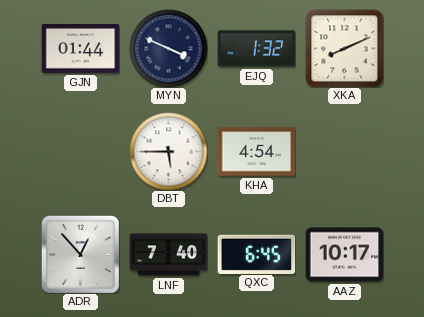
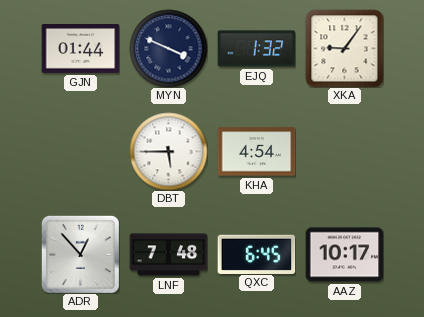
XKA: 8:11 -> 9:06 (344, 48)
LNF: 7:40 -> 7:48 (168, 255)
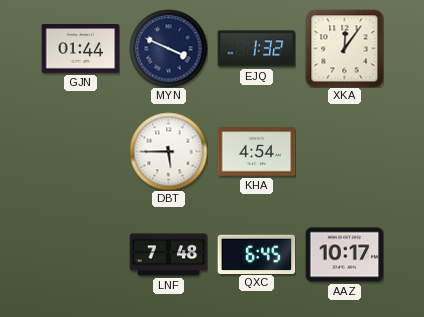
XKA: 9:06 -> 12:06 (344, 48)
ADR: 12:53 -> none (80, 254)
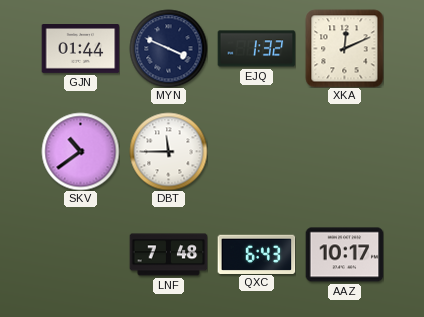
XKA: 12:06 -> 12:11 (344, 48)
SKV: none -> 10:39 (80, 151)
DBT: 5:45 -> 11:45 (168, 151)
KHA: 4:54 -> none (256, 152)
QXC: 6:45 -> 6:43 (256, 254)
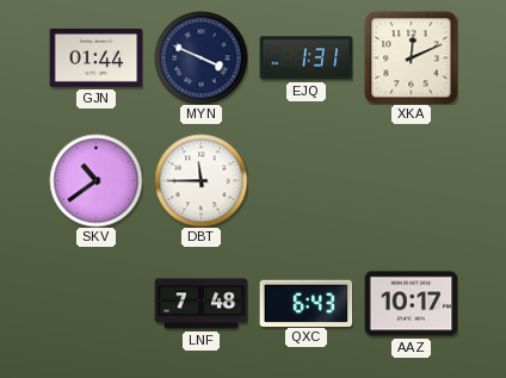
EJQ: 1:32 -> 1:31 (306, 58)
